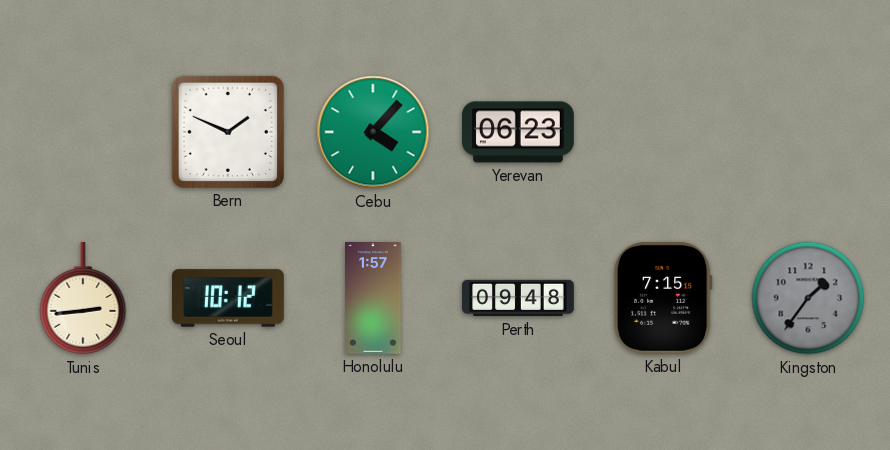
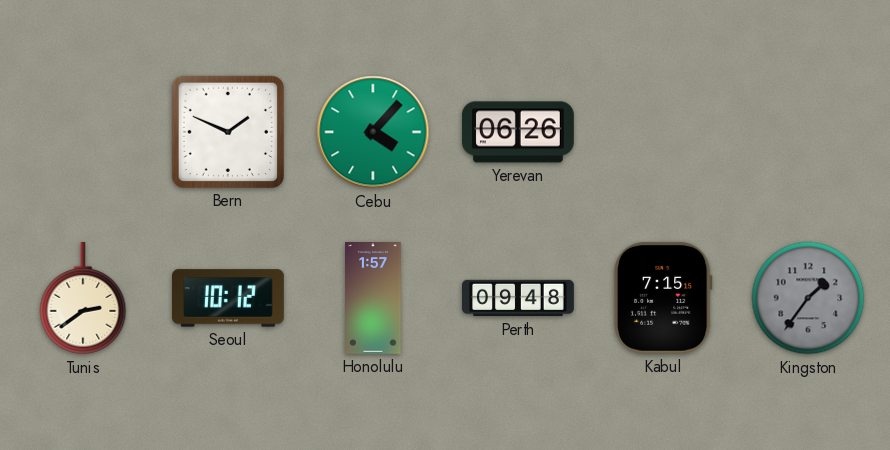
Yerevan: 06:23 -> 06:26 (518, 132)
Tunis: 2:44 -> 2:39 (83, 298)
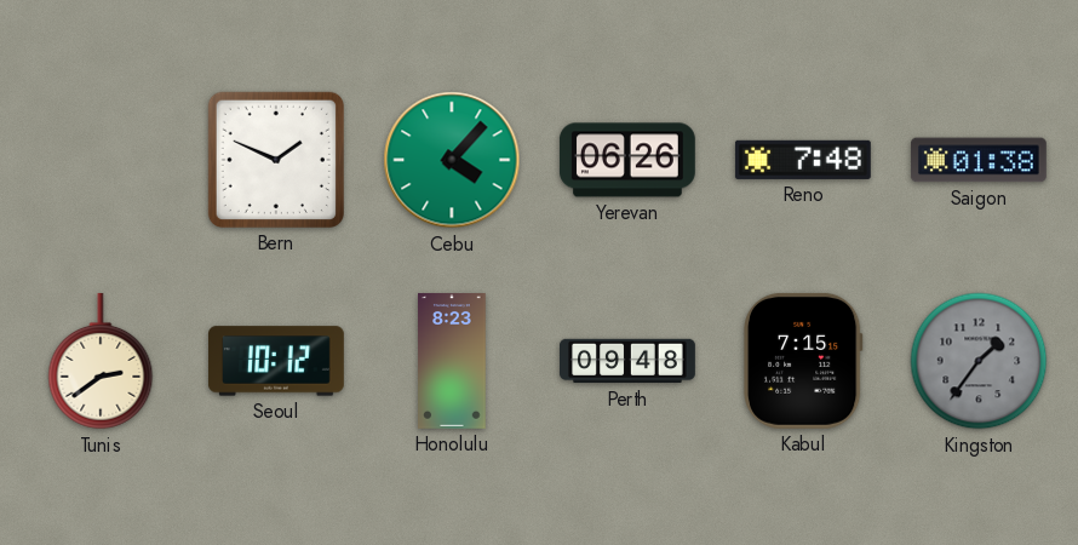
Reno: none -> 7:48 (803, 160)
Saigon: none -> 01:38 (979, 160)
Honolulu: 1:57 -> 8:23 (452, 362)
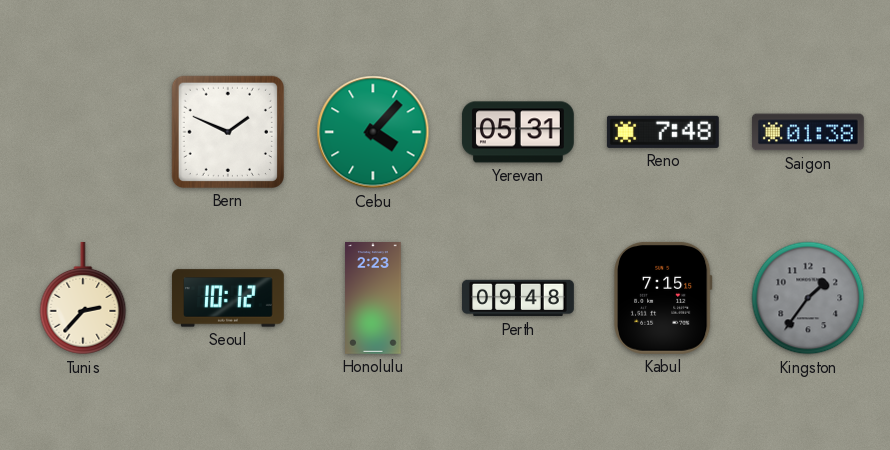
Yerevan: 06:26 -> 05:31 (518, 132)
Tunis: 2:39 -> 2:37 (83, 298)
Honolulu: 8:23 -> 2:23 (373, 299)
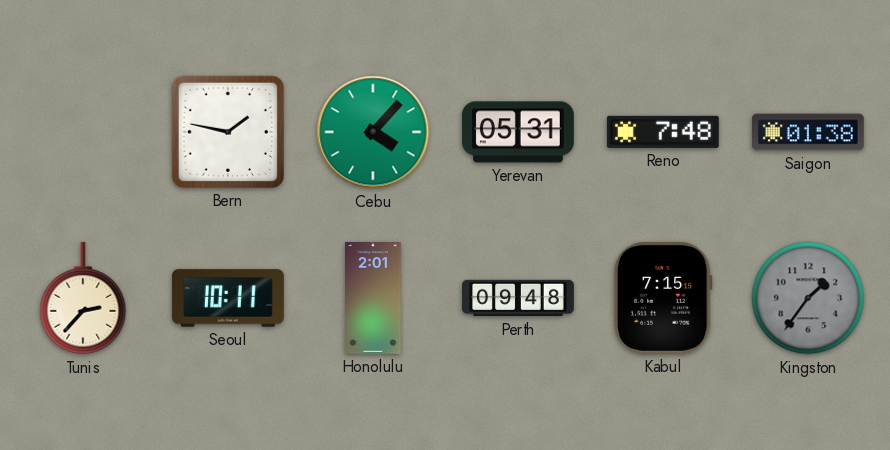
Bern: 1:49 -> 1:47 (228, 132)
Seoul: 10:12 -> 10:11 (229, 298)
Honolulu: 2:23 -> 2:01 (373, 299)
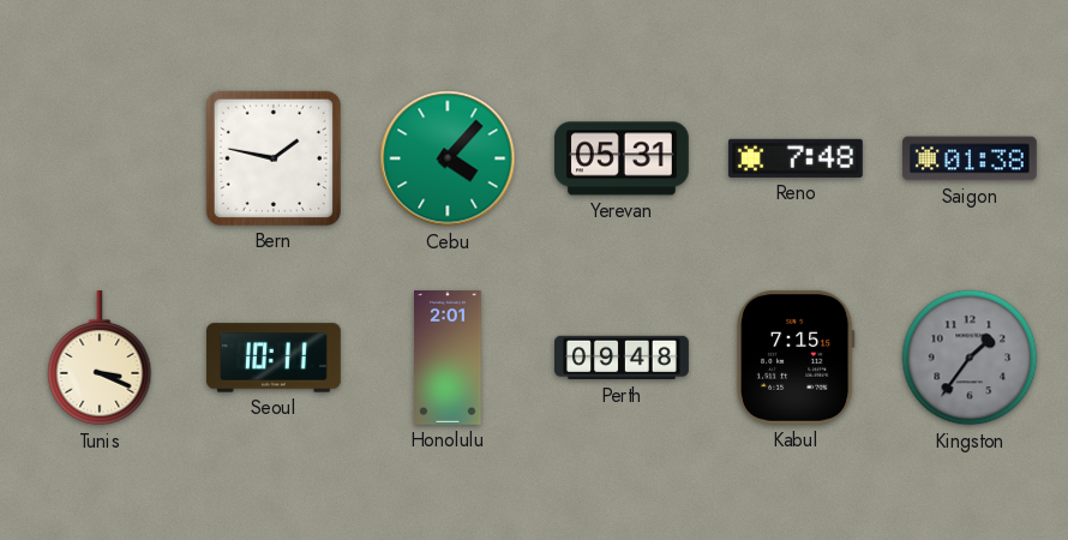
Tunis: 2:37 -> 3:19 (100, 358)
